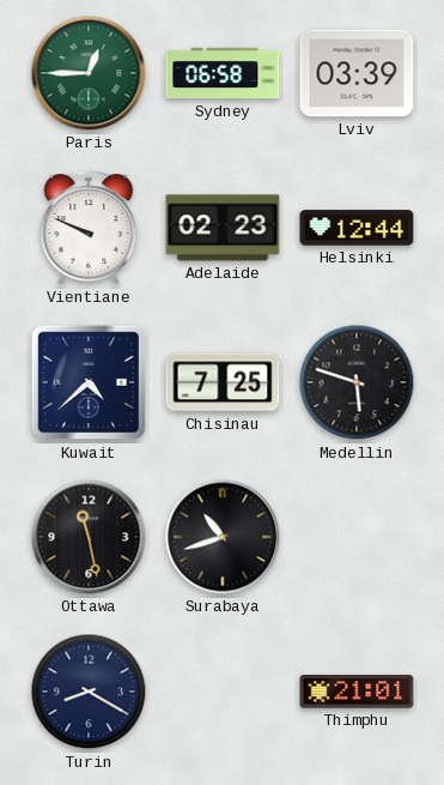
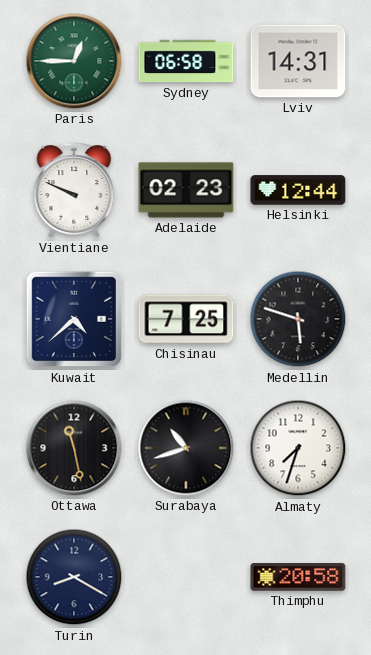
Lviv: 03:39 -> 14:31 (298, 61)
Almaty: none -> 7:33 (298, 448)
Thimphu: 21:01 -> 20:58 (298, 577)
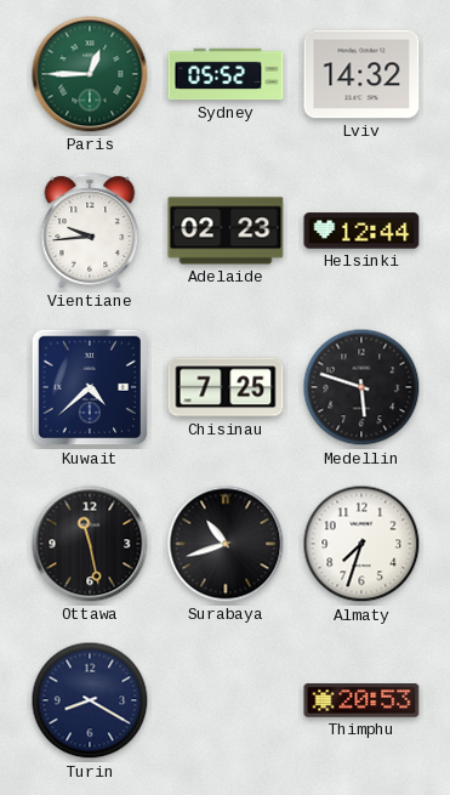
Sydney: 06:58 -> 05:52 (226, 74)
Lviv: 14:31 -> 14:32 (361, 74)
Vientiane: 9:49 -> 9:44 (90, 231)
Thimphu: 20:58 -> 20:53 (361, 700)
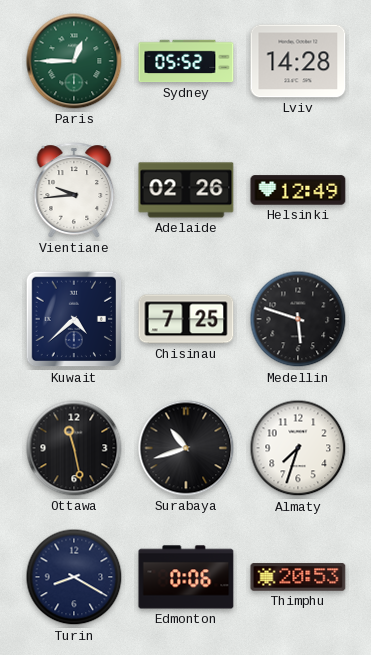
Lviv: 14:32 -> 14:28 (298, 61)
Adelaide: 02:23 -> 02:26 (186, 190)
Helsinki: 12:44 -> 12:49 (298, 190)
Edmonton: none -> 0:06 (186, 577)
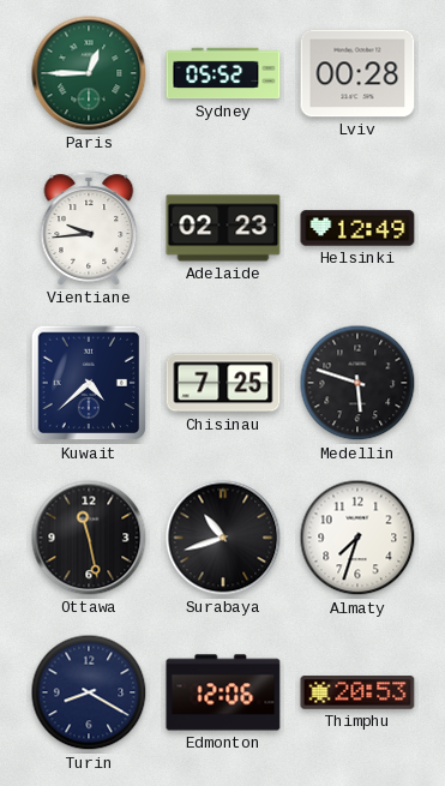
Lviv: 14:28 -> 00:28 (357, 73)
Adelaide: 02:26 -> 02:23 (223, 228)
Edmonton: 0:06 -> 12:06 (223, 692)
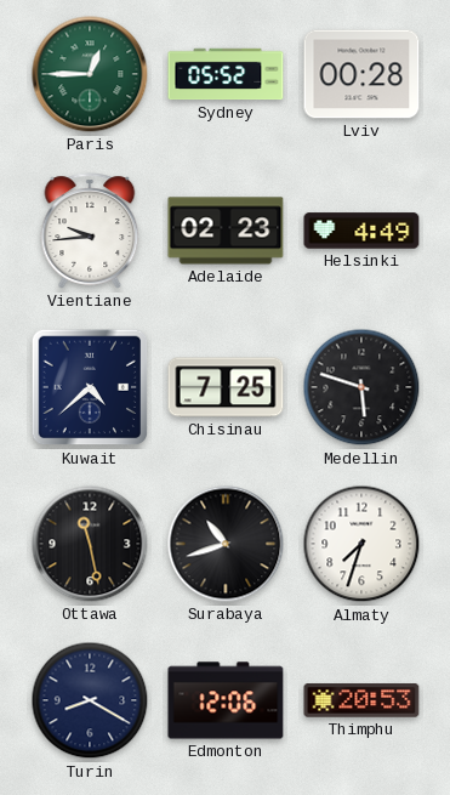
Helsinki: 12:49 -> 4:49 (361, 231)
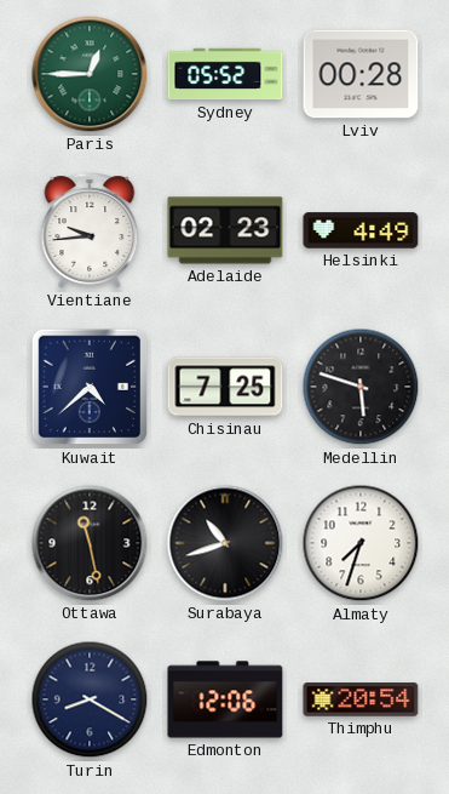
Thimphu: 20:53 -> 20:54 (361, 699)
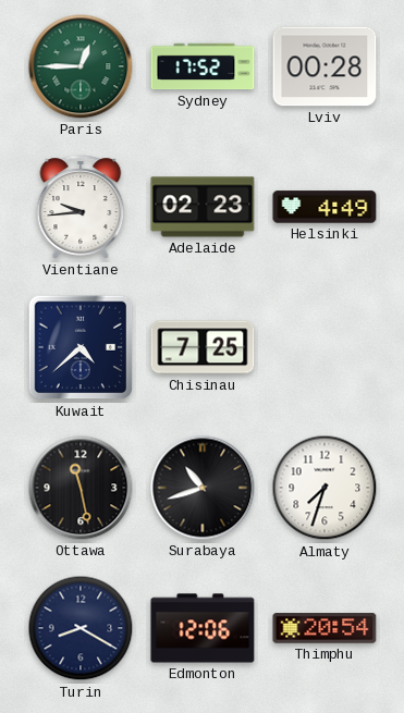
Sydney: 05:52 -> 17:52 (203, 66)
Medellin: 5:48 -> none (361, 387)
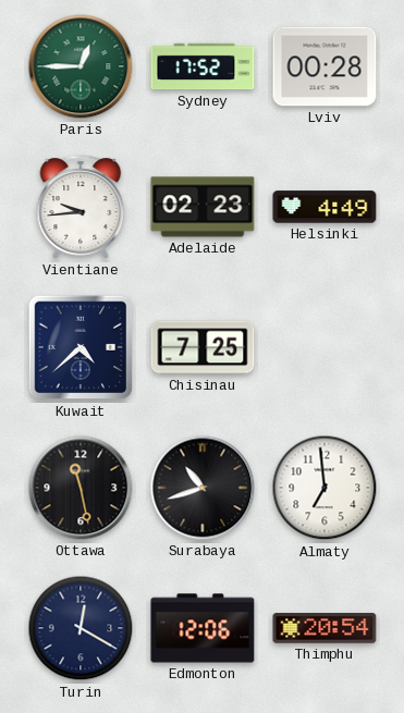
Almaty: 7:33 -> 6:59 (325, 488)
Turin: 8:20 -> 12:20 (81, 628)
